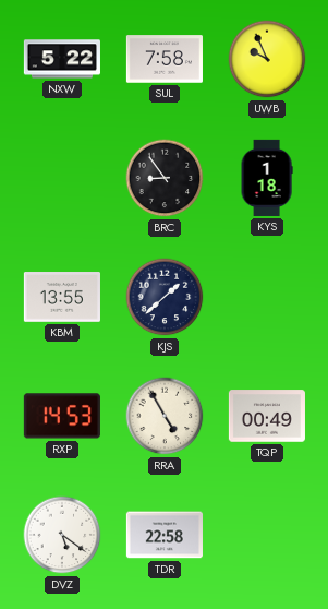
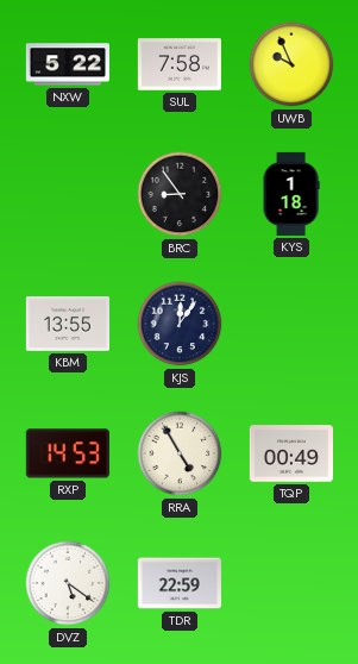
KJS: 1:38 -> 12:06 (180, 324)
TDR: 22:58 -> 22:59 (180, 583)
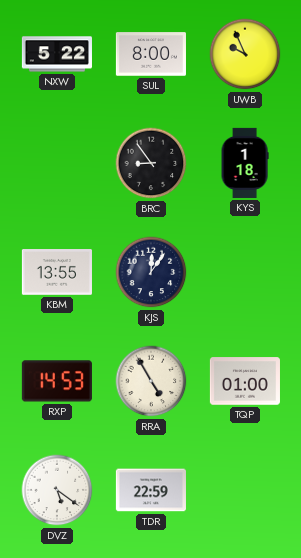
SUL: 7:58 -> 8:00 (151, 54)
TQP: 00:49 -> 01:00 (245, 381)
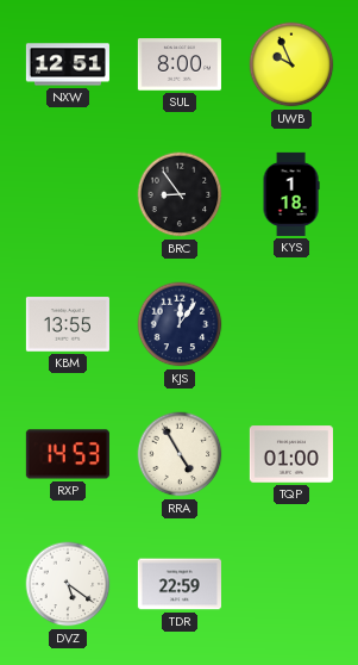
NXW: 5:22 -> 12:51 (68, 64)
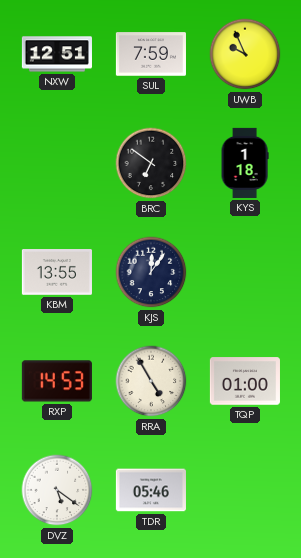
SUL: 8:00 -> 7:59 (151, 54)
BRC: 8:54 -> 6:51 (151, 163)
TDR: 22:59 -> 05:46 (151, 490)
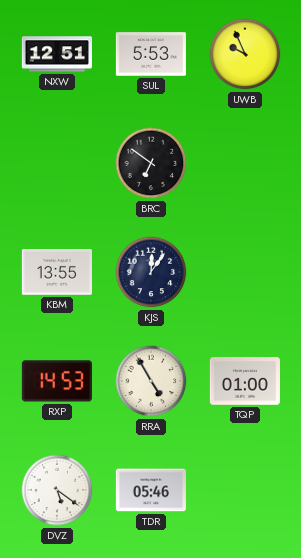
SUL: 7:59 -> 5:53 (151, 54)
KYS: 1:18 -> none (245, 163)
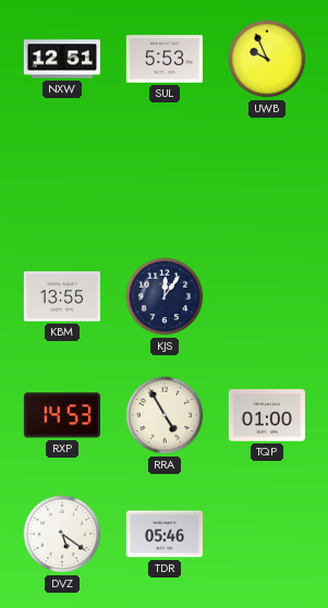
BRC: 6:51 -> none (151, 163)
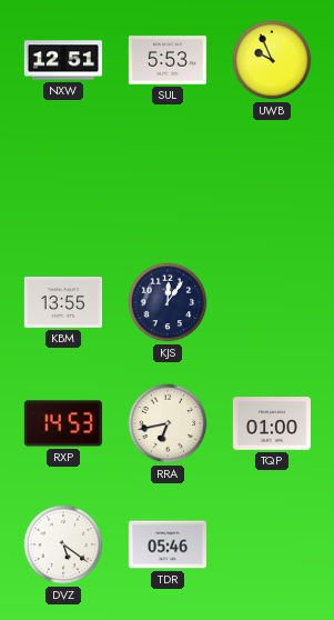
RRA: 4:55 -> 6:43 (168, 423)
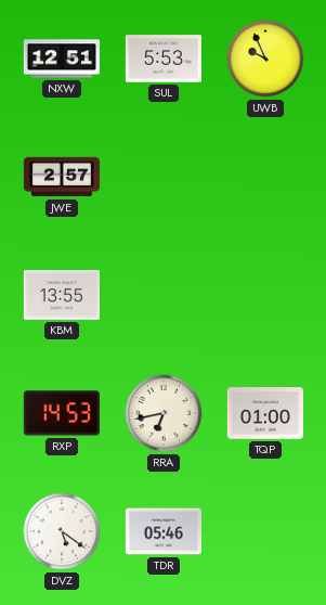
JWE: none -> 2:57 (62, 177)
KJS: 12:06 -> none (168, 302)
